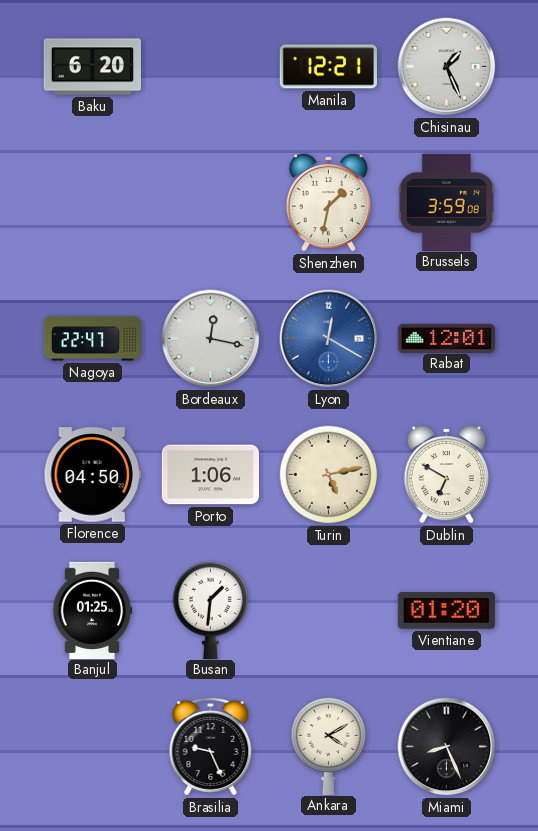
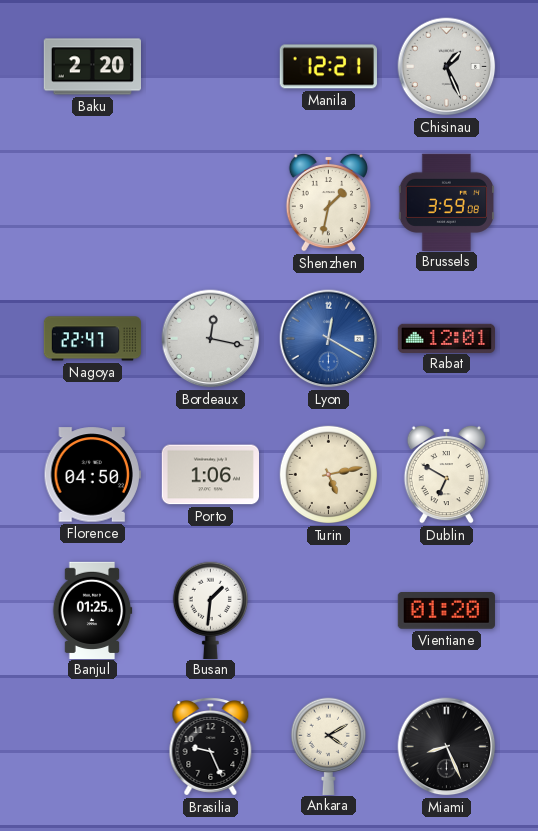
Baku: 6:20 -> 2:20 (92, 67)
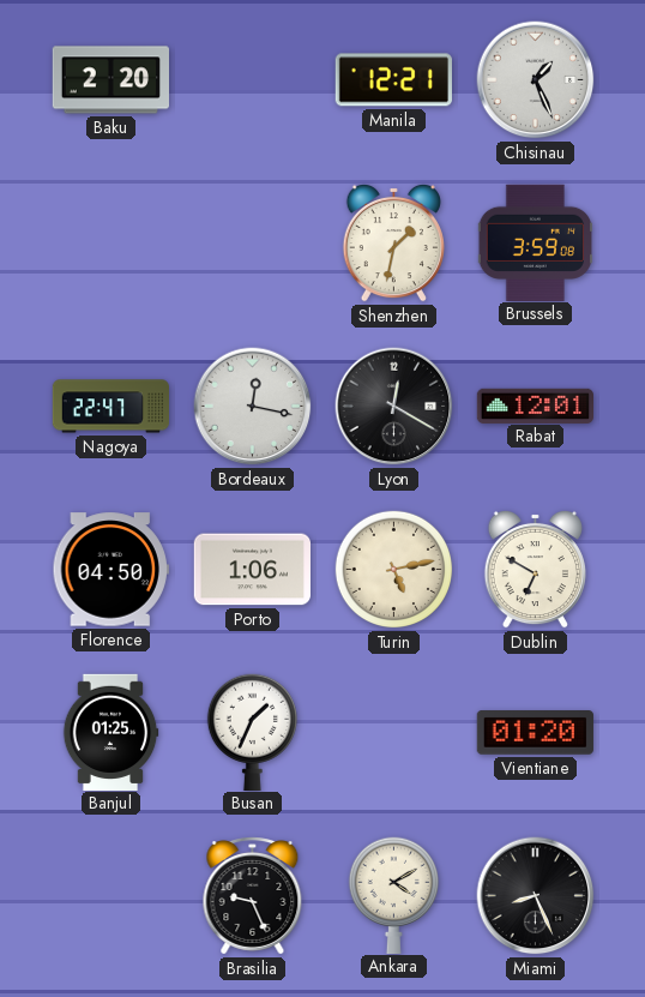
Lyon dial: blue -> black (394, 407)
Busan: 1:31 -> 1:34 (252, 732)
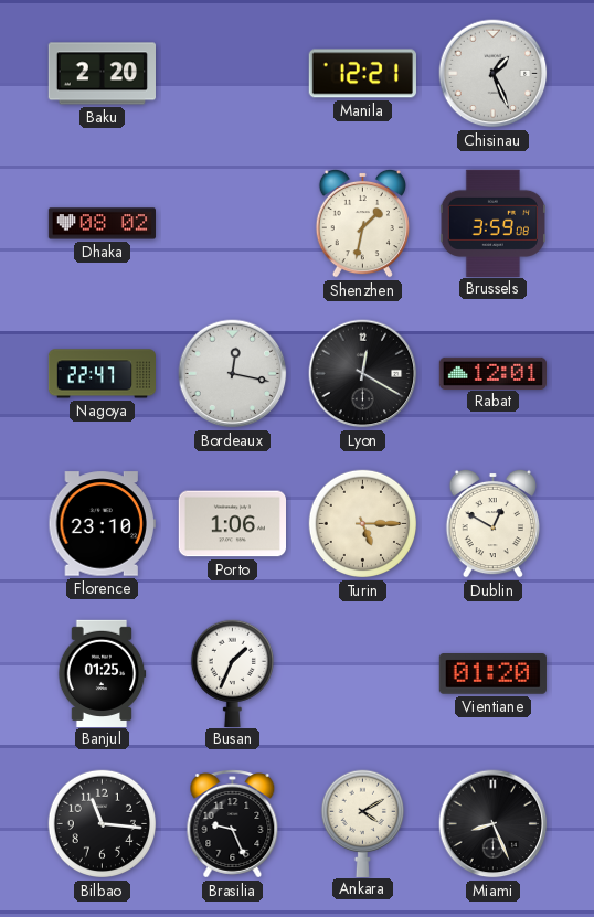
Dhaka: none -> 08:02 (102, 224)
Florence: 04:50 -> 23:10 (102, 524)
Turin: 5:13 -> 5:15 (363, 524)
Dublin: 6:50 -> 12:50 (492, 523)
Bilbao: none -> 11:16 (103, 824)
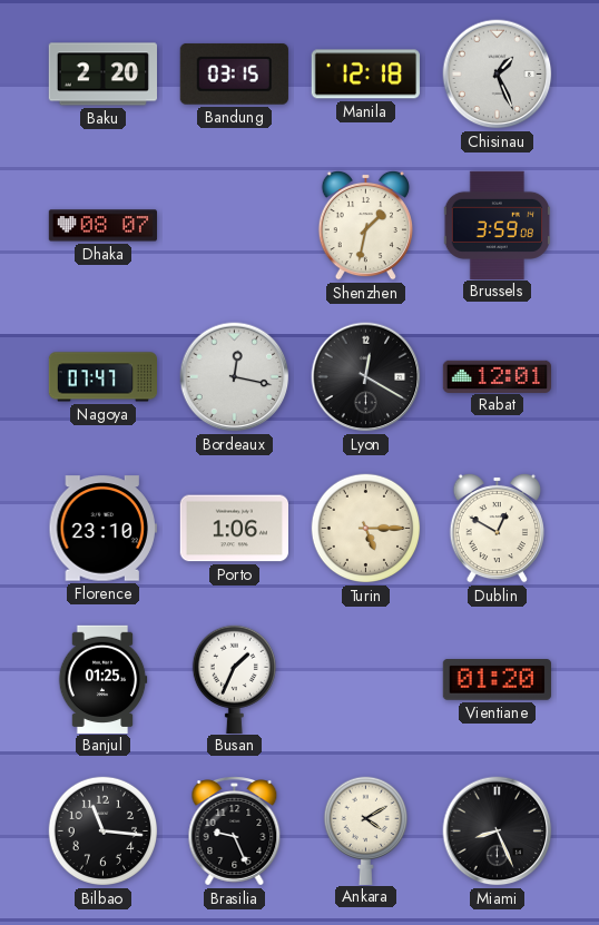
Bandung: none -> 03:15 (234, 73)
Manila: 12:21 -> 12:18 (365, 75)
Dhaka: 08:02 -> 08:07 (102, 226)
Nagoya: 22:47 -> 07:47 (104, 377)
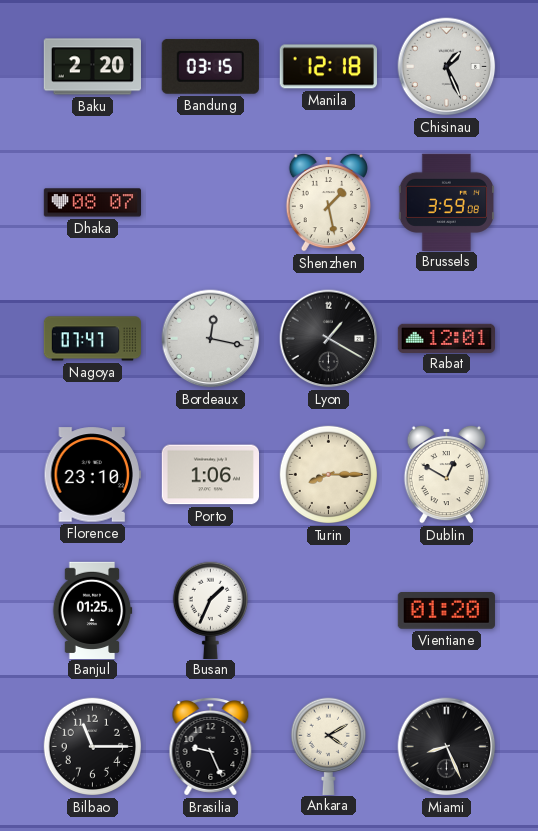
Shenzhen: 1:32 -> 1:28 (328, 202)
Lyon: 12:20 -> 1:20 (329, 339)
Turin: 5:15 -> 8:15 (329, 475)
Bilbao: 11:16 -> 11:15 (93, 747)
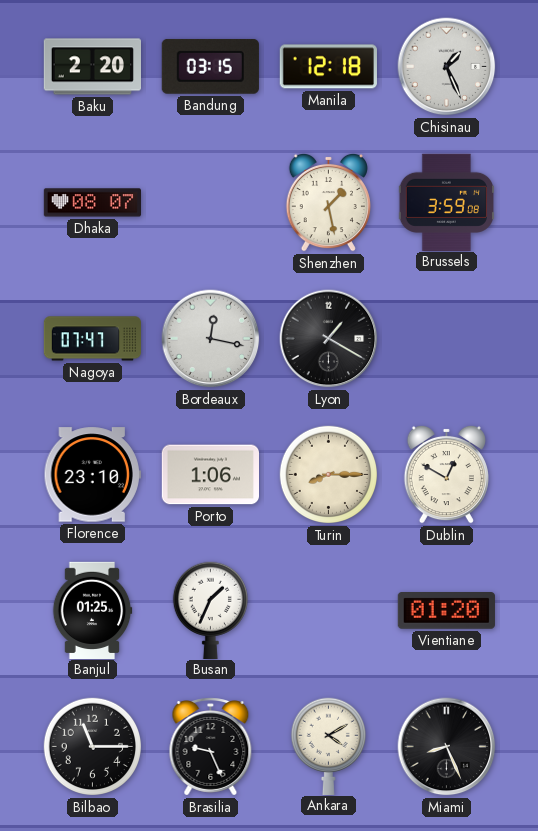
Rabat: 12:01 -> none (446, 338)
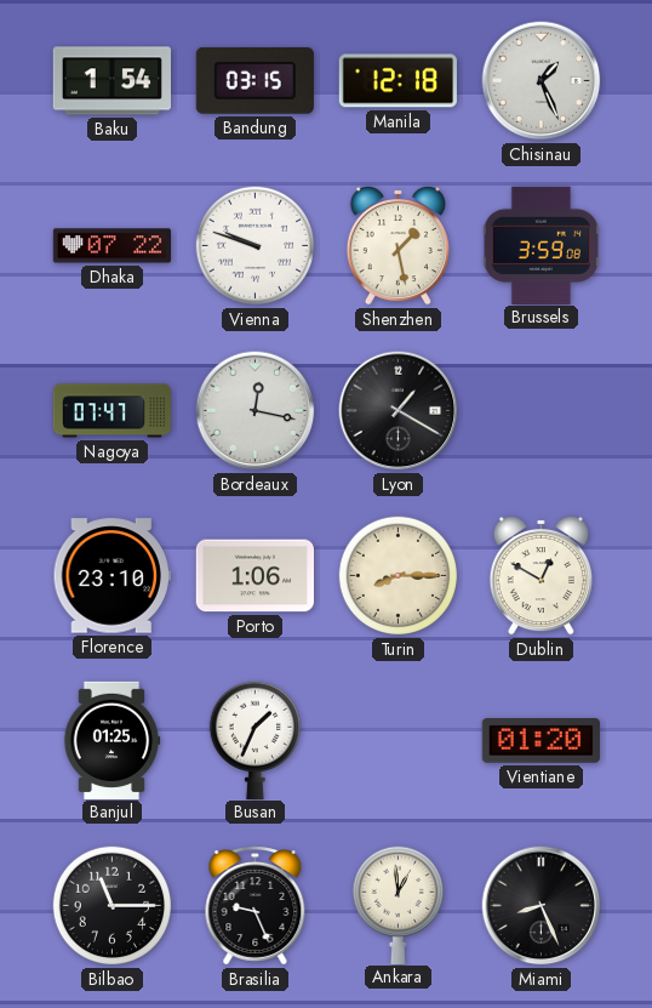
Baku: 2:20 -> 1:54 (111, 81)
Dhaka: 08:07 -> 07:22 (111, 246)
Vienna: none -> 9:48 (256, 246)
Ankara: 4:10 -> 12:59 (398, 905)
